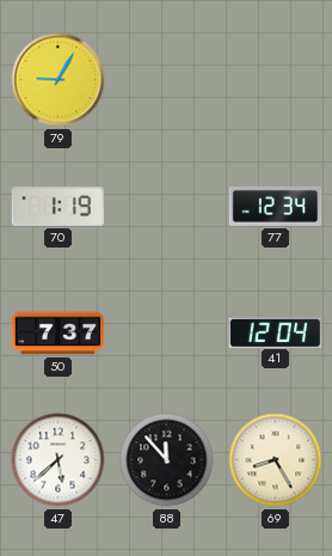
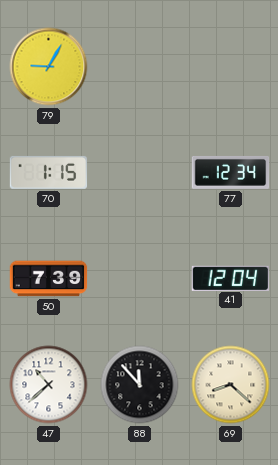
70: 1:19 -> 1:15 (49, 172)
50: 7:37 -> 7:39 (49, 279)
47: 5:38 -> 10:38 (49, 385)
69: 8:25 -> 8:22 (231, 385)
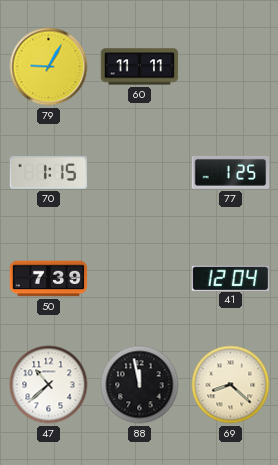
60: none -> 11:11 (140, 67)
77: 12:34 -> 1:25 (231, 172)
88: 11:53 -> 11:58 (140, 385)
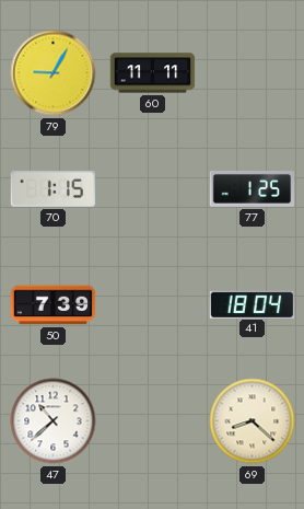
41: 12:04 -> 18:04 (253, 304)
88: 11:58 -> none (140, 385)
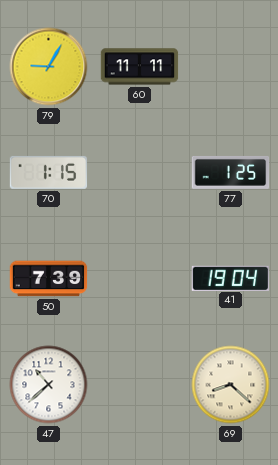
41: 18:04 -> 19:04 (231, 278)
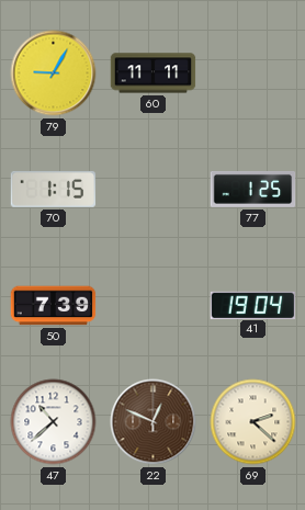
22: none -> 12:49 (154, 422)
69: 8:22 -> 2:22 (253, 422)
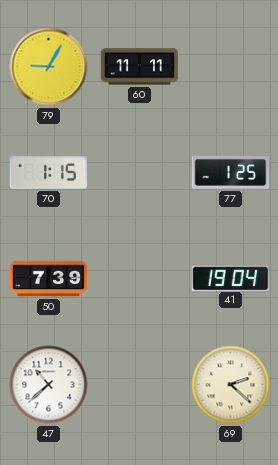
22: 12:49 -> none (154, 422)
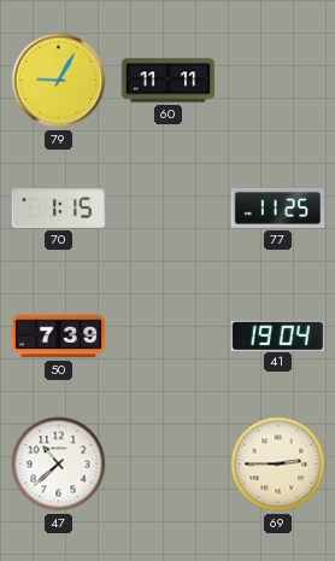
77: 1:25 -> 11:25 (278, 208)
69: 2:22 -> 2:45 (278, 464)
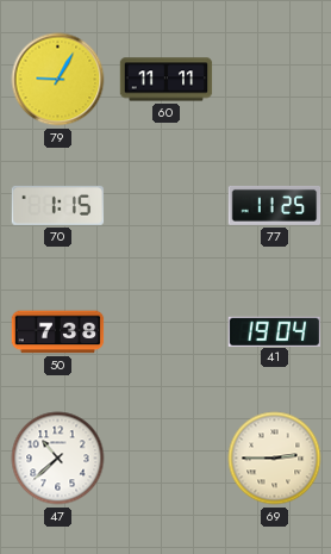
50: 7:39 -> 7:38 (58, 332)
